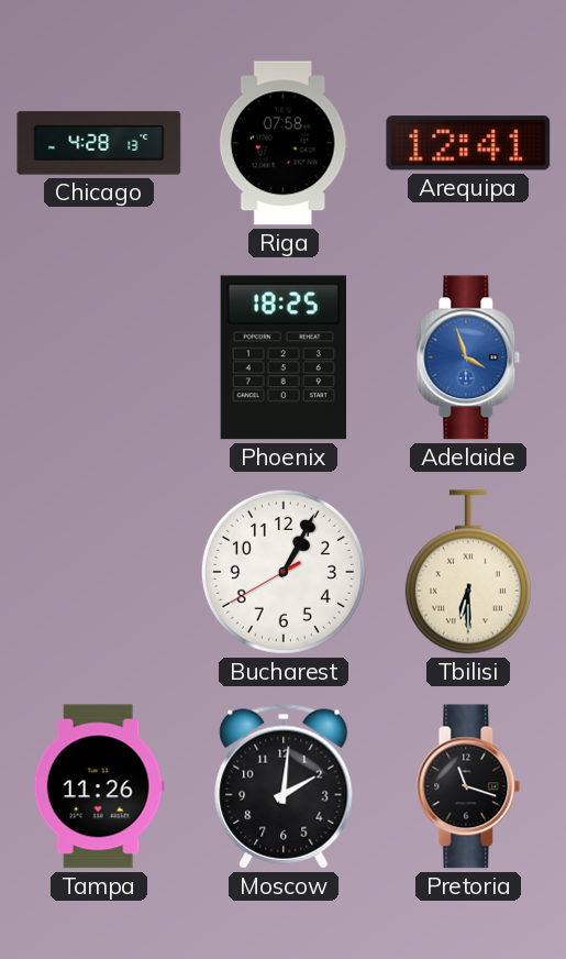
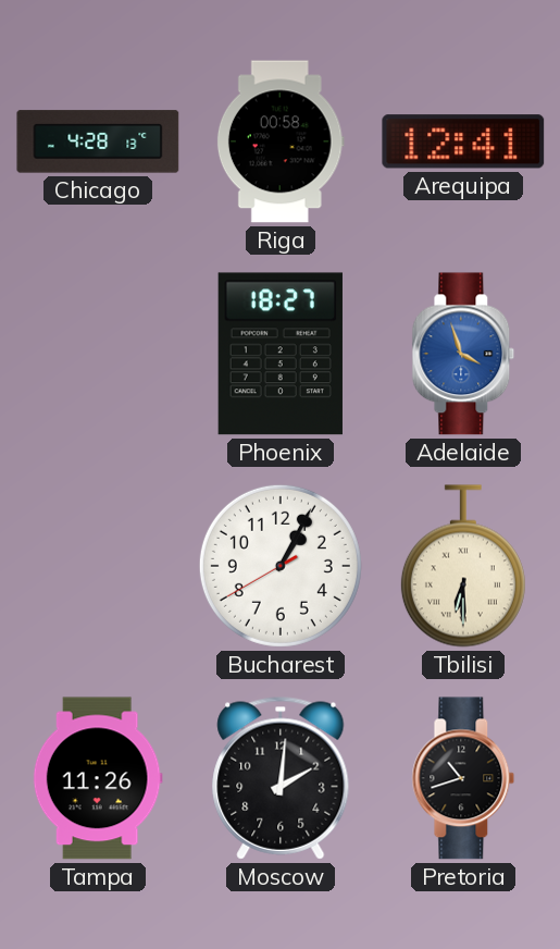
Riga: 07:58 -> 00:58 (281, 141)
Phoenix: 18:25 -> 18:27 (281, 354)
Pretoria: 11:18 -> 10:42 (463, 778)
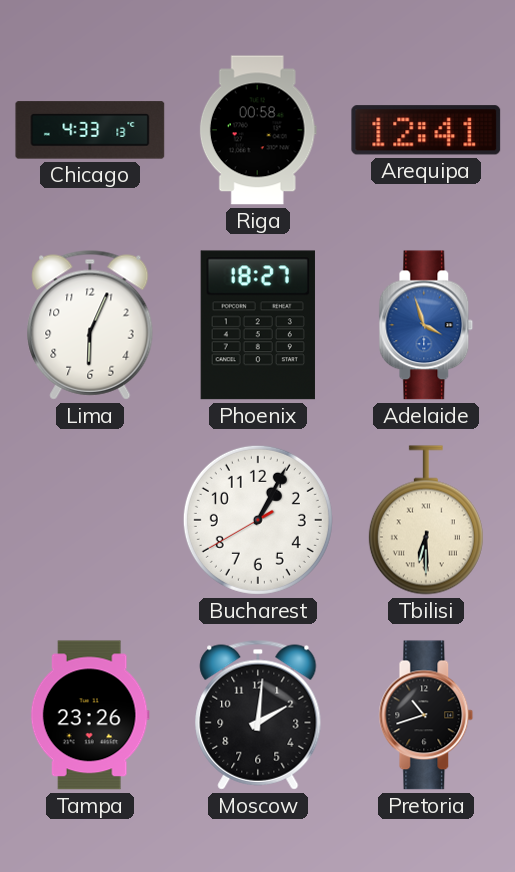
Chicago: 4:28 -> 4:33 (90, 130)
Lima: none -> 6:04 (90, 325)
Tampa: 11:26 -> 23:26 (90, 715)
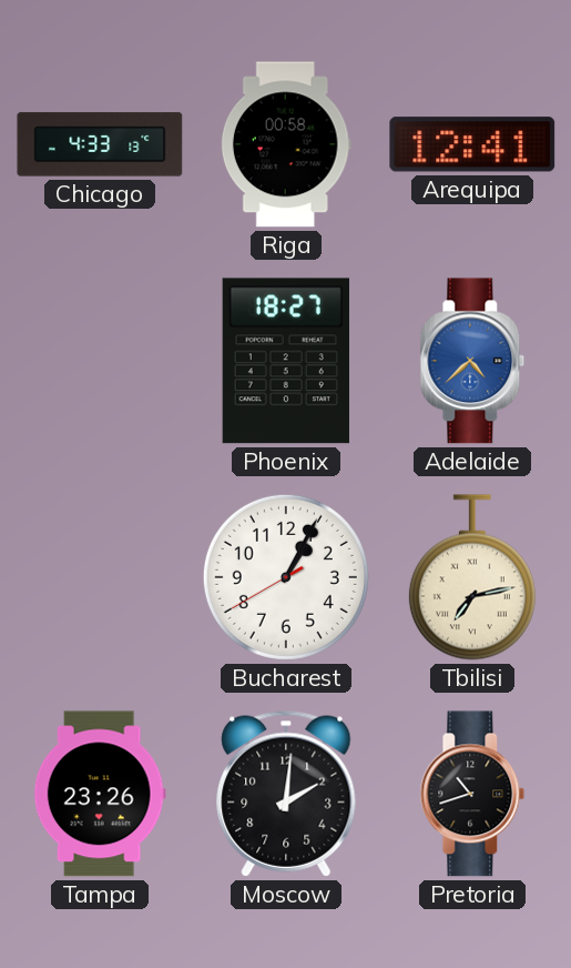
Lima: 6:04 -> none (90, 325)
Adelaide: 3:57 -> 4:38 (472, 361)
Tbilisi: 6:30 -> 7:13 (472, 577)
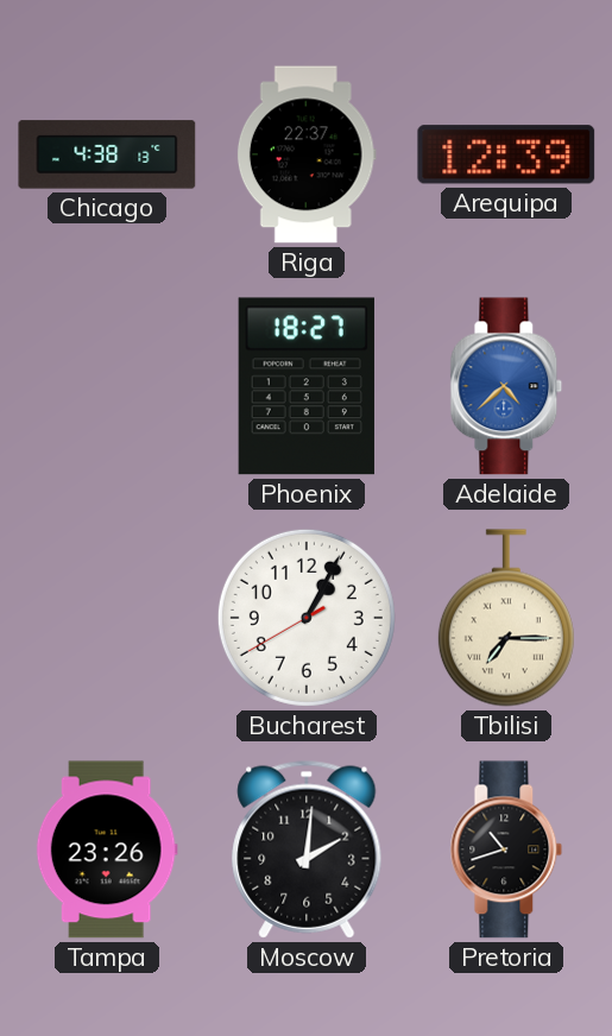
Chicago: 4:33 -> 4:38 (107, 154)
Riga: 00:58 -> 22:37 (307, 154)
Arequipa: 12:41 -> 12:39 (506, 154)
Tbilisi: 7:13 -> 7:15 (506, 618)
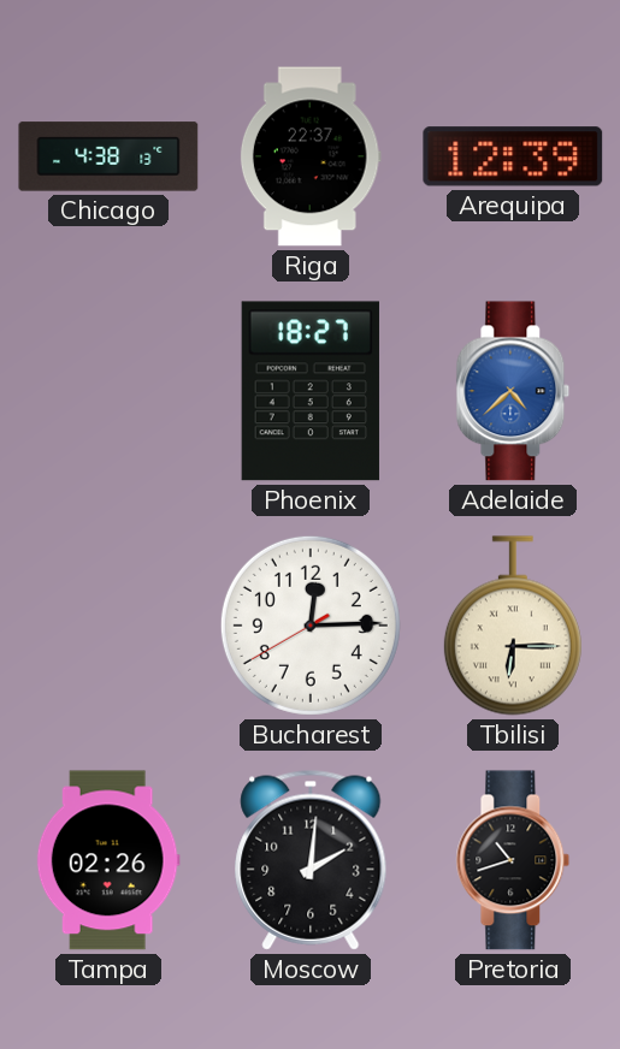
Bucharest: 1:04 -> 12:14 (311, 626)
Tbilisi: 7:15 -> 6:15 (513, 626)
Tampa: 23:26 -> 02:26 (108, 860)
